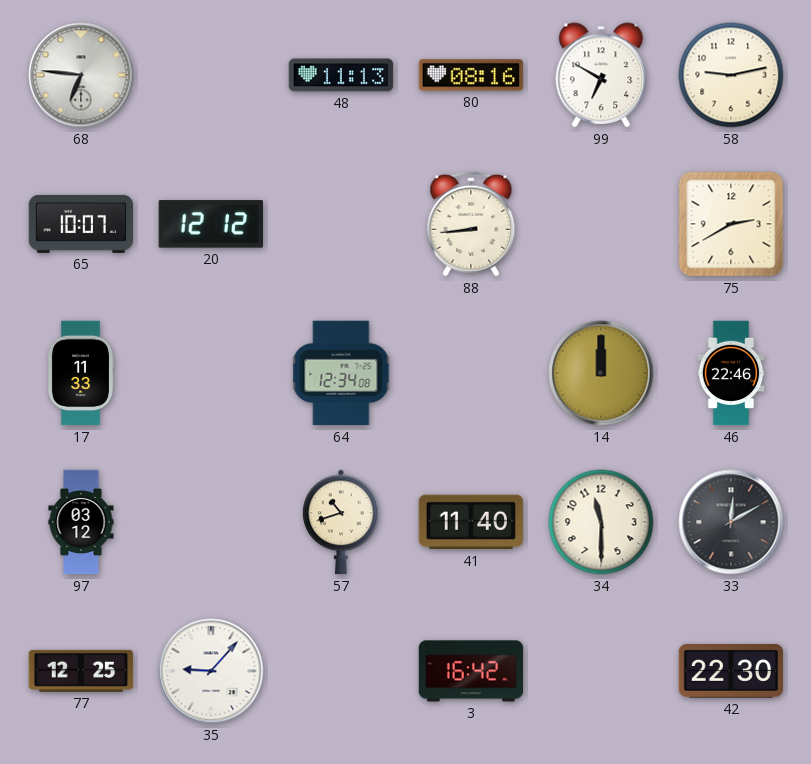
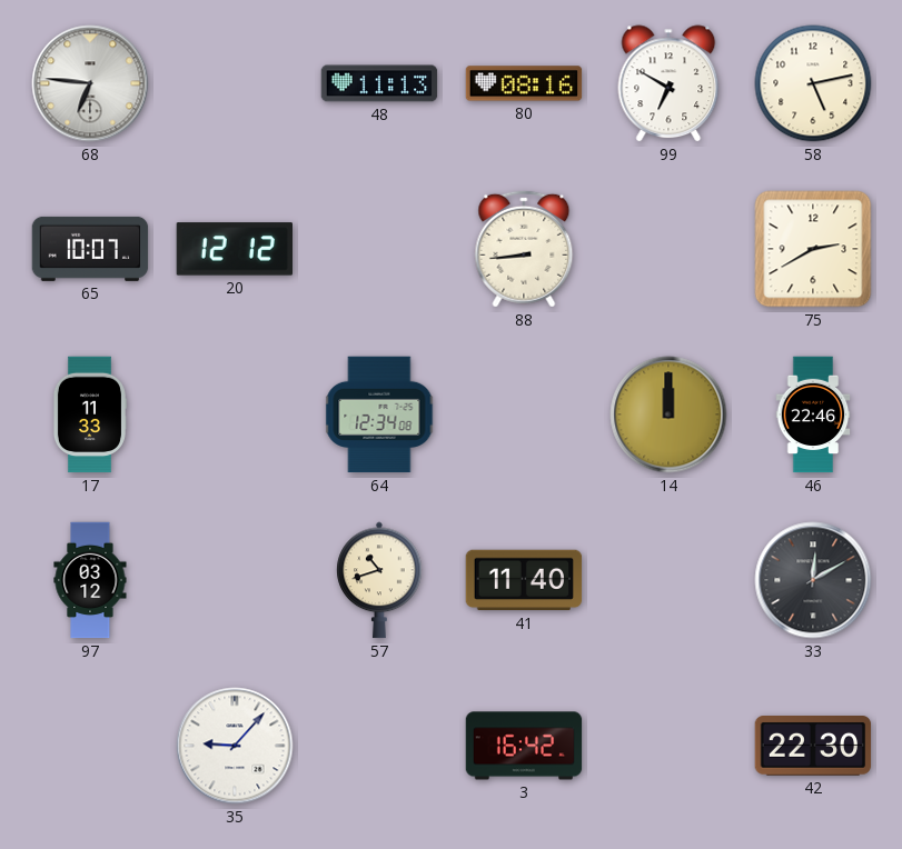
58: 9:13 -> 5:13 (813, 83)
34: 11:30 -> none (601, 522)
77: 12:25 -> none (81, 671)
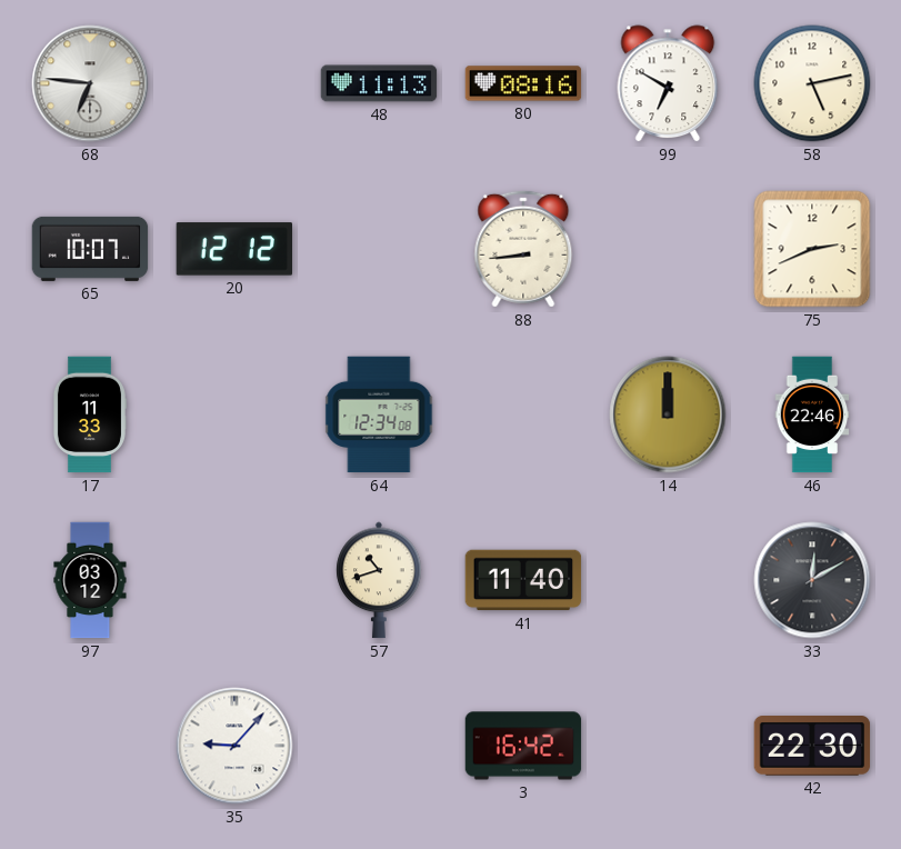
75: 2:40 -> 2:41 (812, 249)
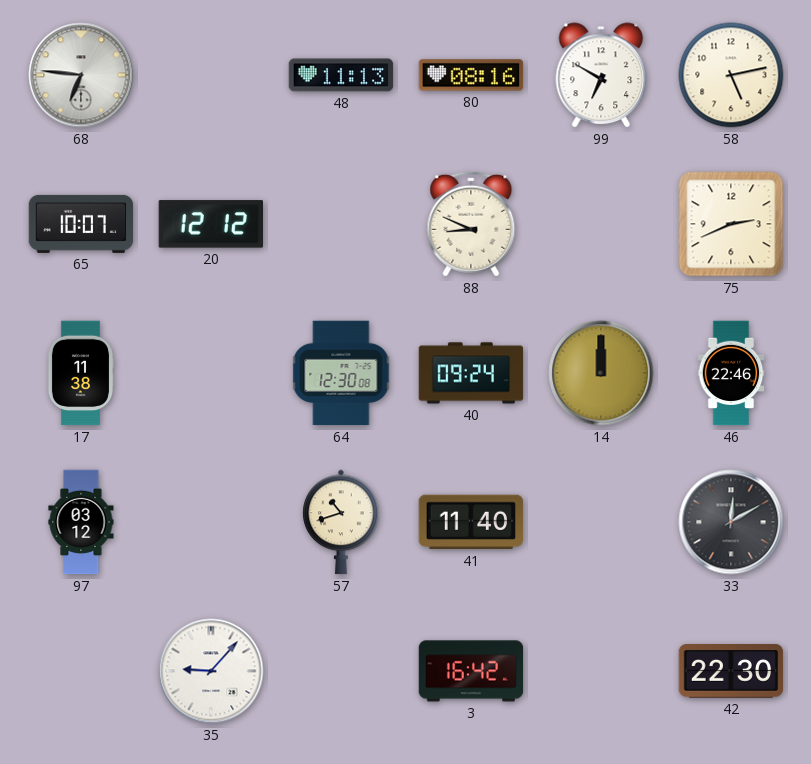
88: 8:44 -> 8:49 (471, 224)
17: 11:33 -> 11:38 (80, 373)
64: 12:34 -> 12:30 (341, 373)
40: none -> 09:24 (471, 373)
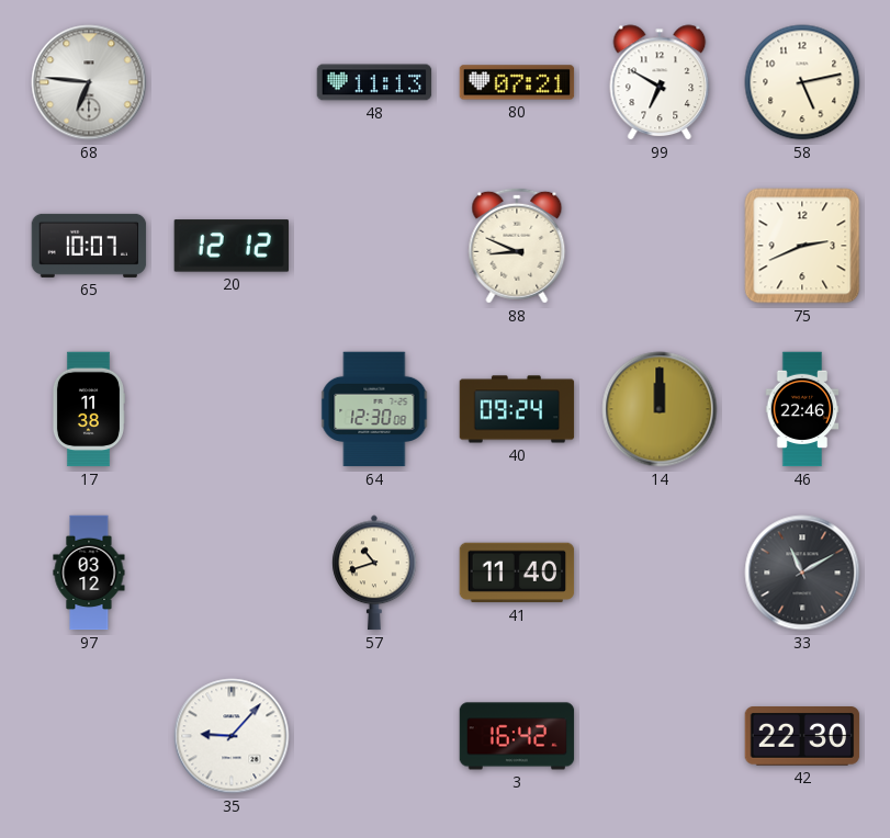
80: 08:16 -> 07:21 (517, 82)
33: 12:10 -> 11:10 (802, 573)
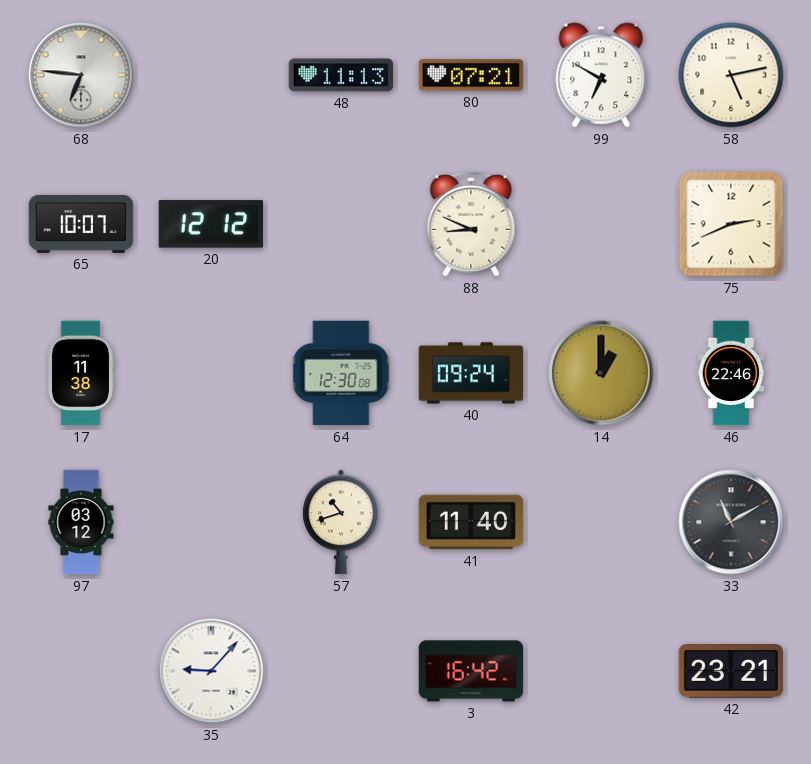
14: 12:00 -> 1:00 (601, 373)
42: 22:30 -> 23:21 (731, 672)
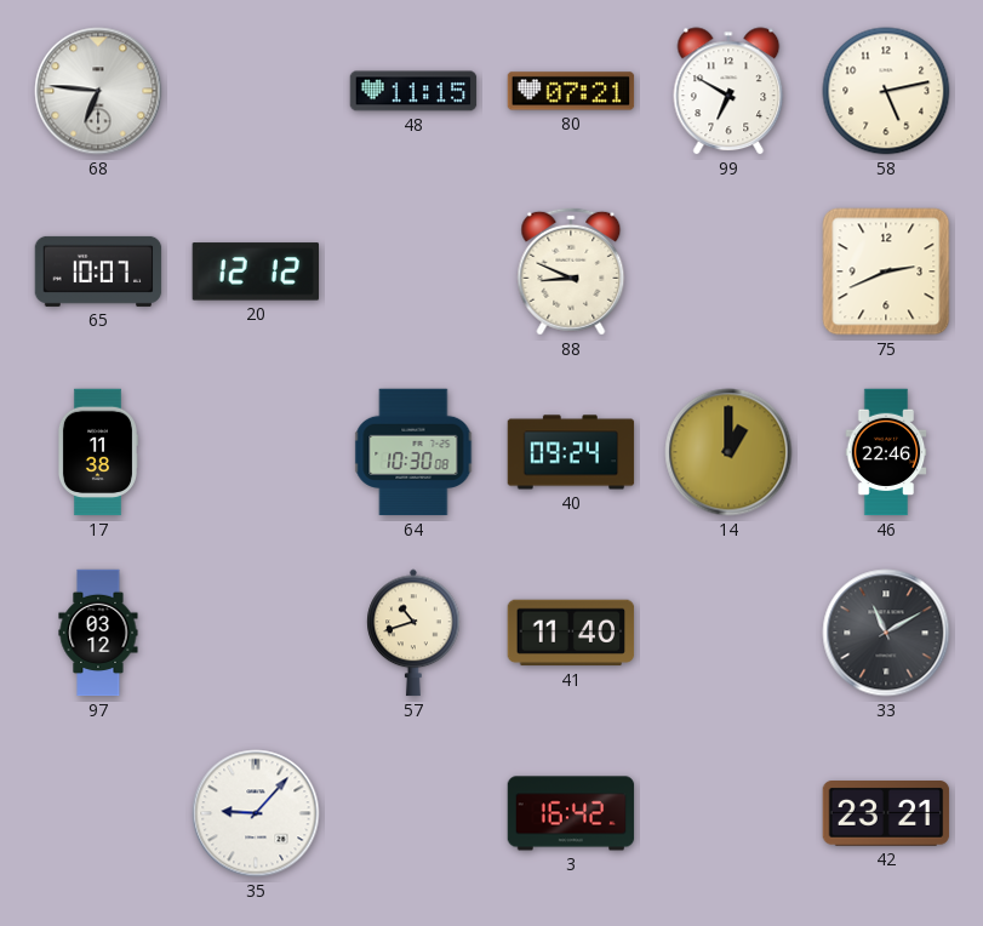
48: 11:13 -> 11:15 (413, 91)
64: 12:30 -> 10:30 (413, 452)
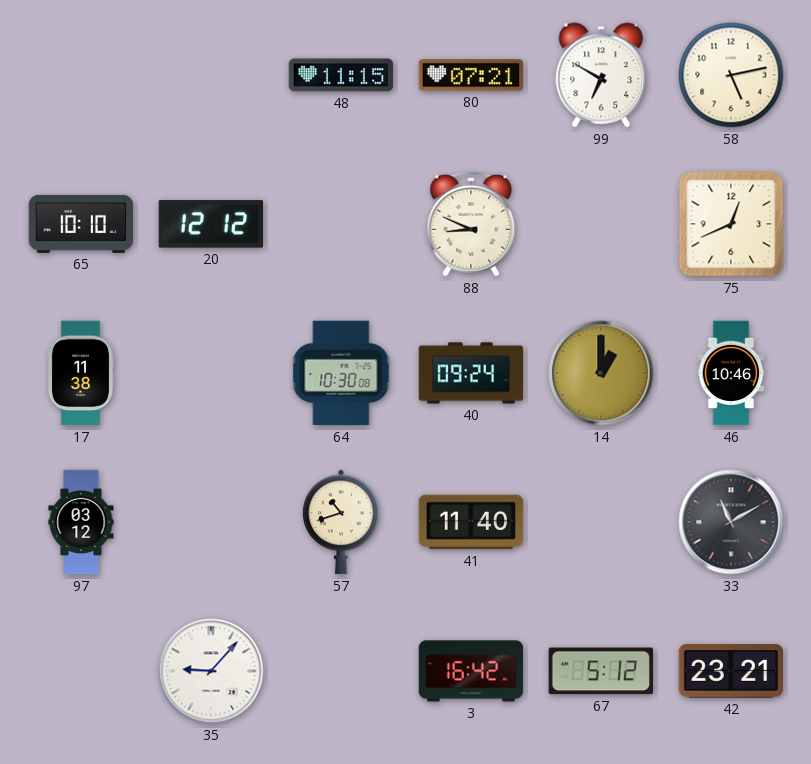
68: 6:46 -> none (98, 91)
65: 10:07 -> 10:10 (81, 224)
75: 2:41 -> 12:41 (731, 224)
46: 22:46 -> 10:46 (731, 373)
67: none -> 5:12 (600, 671)
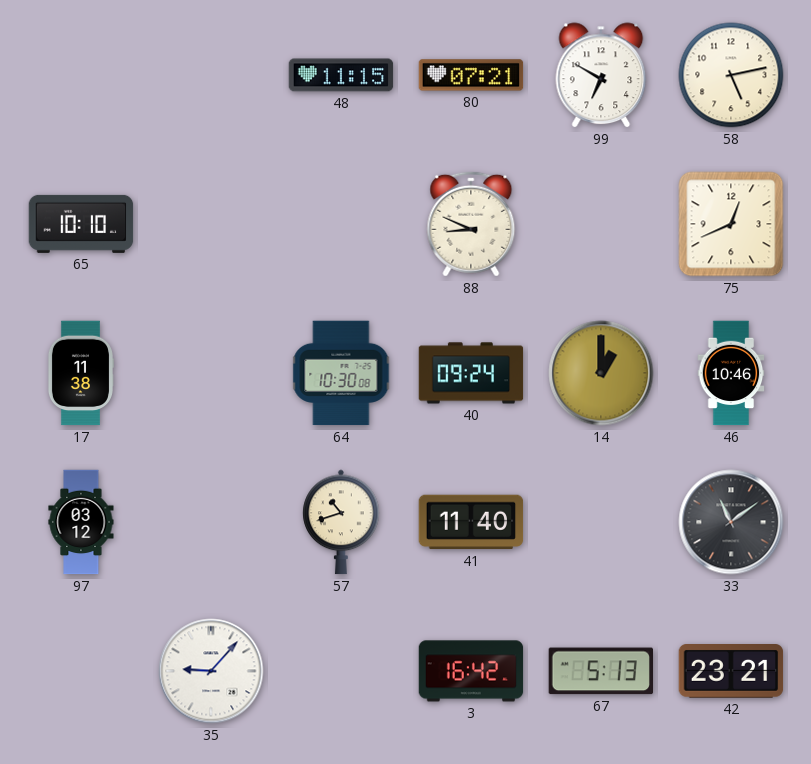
20: 12:12 -> none (210, 224)
33: 11:10 -> 11:09 (731, 522)
67: 5:12 -> 5:13 (600, 671)
